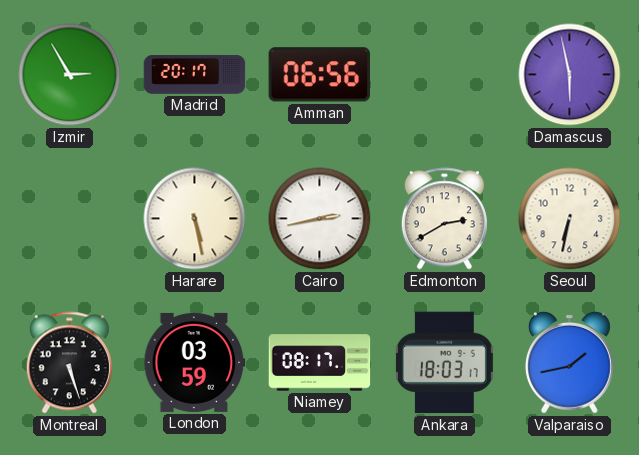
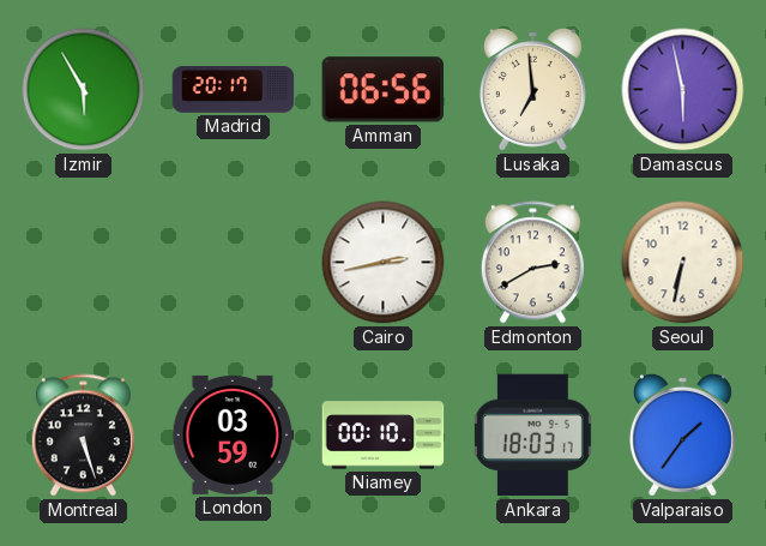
Izmir: 2:55 -> 5:55 (84, 90)
Lusaka: none -> 6:59 (532, 89)
Harare: 5:28 -> none (195, 219)
Niamey: 08:17 -> 00:10 (384, 436)
Valparaiso: 1:43 -> 1:36 (682, 434)
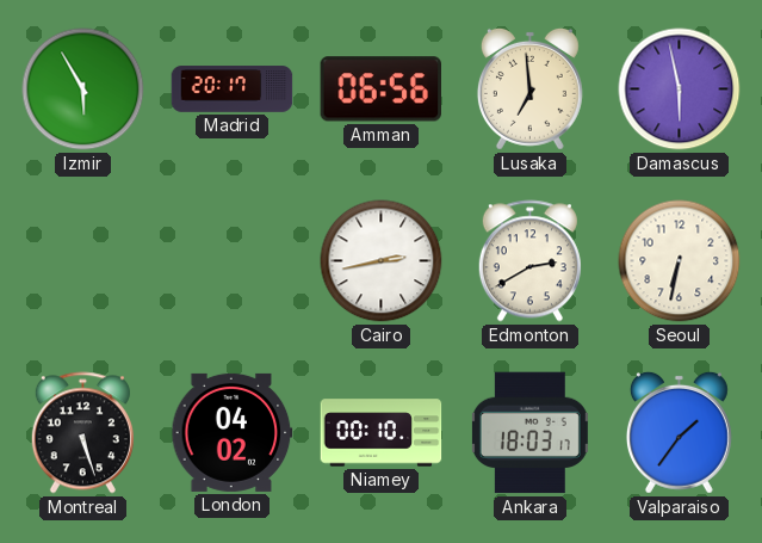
London: 03:59 -> 04:02 (233, 432)
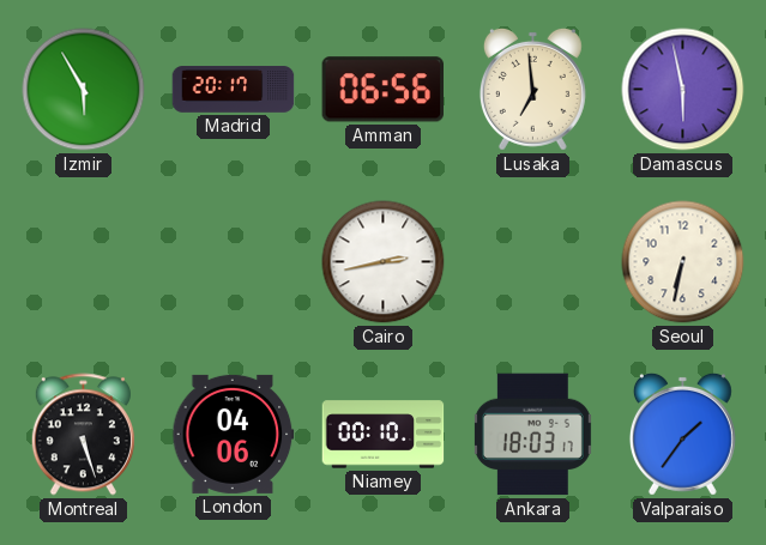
Edmonton: 2:40 -> none (529, 261)
London: 04:02 -> 04:06 (234, 434)
